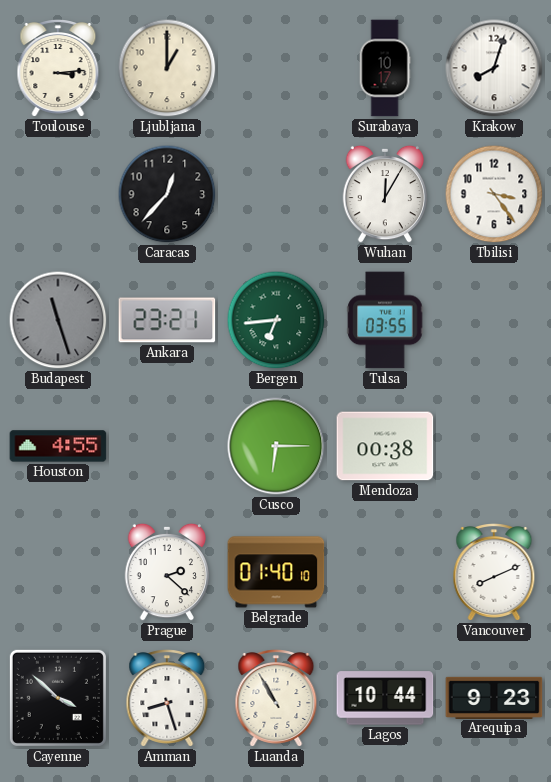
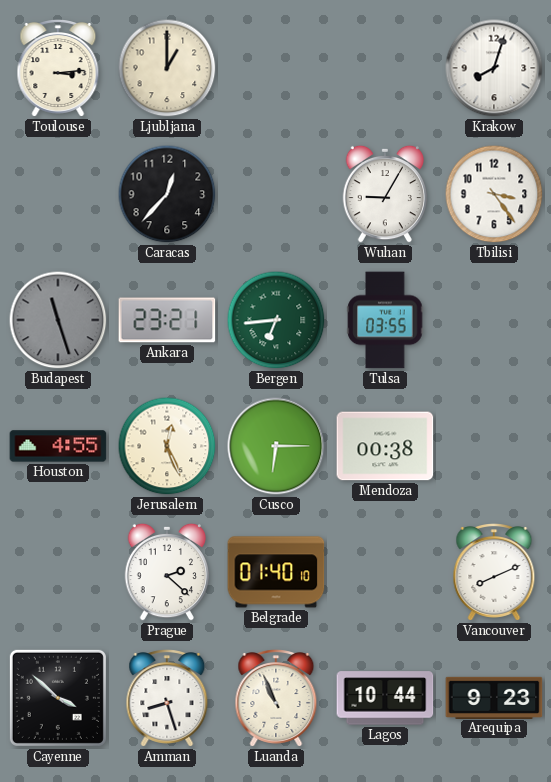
Surabaya: 10:17 -> none (385, 68)
Wuhan: 12:05 -> 9:05 (384, 194)
Jerusalem: none -> 12:26 (167, 446)
Luanda: 10:55 -> 10:56 (276, 699)
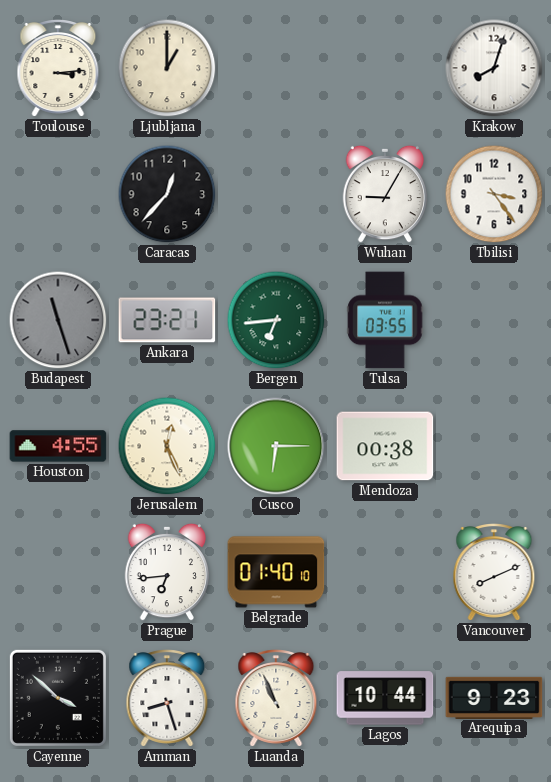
Prague: 2:22 -> 6:44 (166, 572)
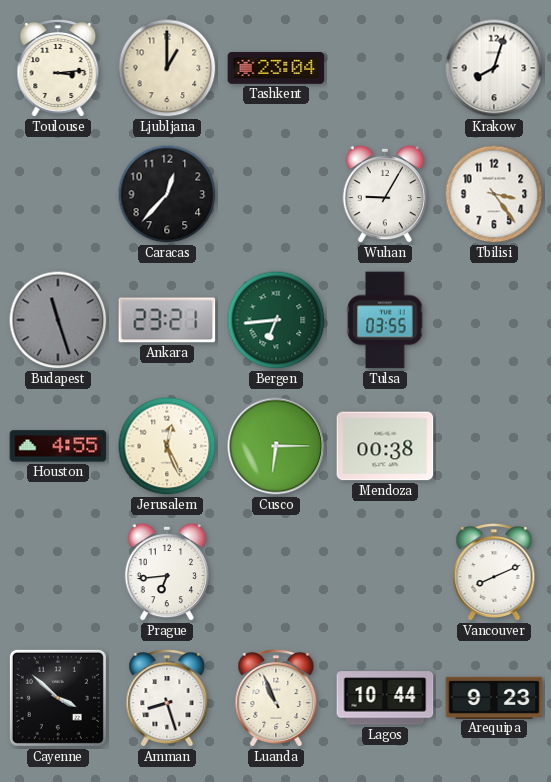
Tashkent: none -> 23:04 (276, 69)
Belgrade: 01:40 -> none (276, 572)
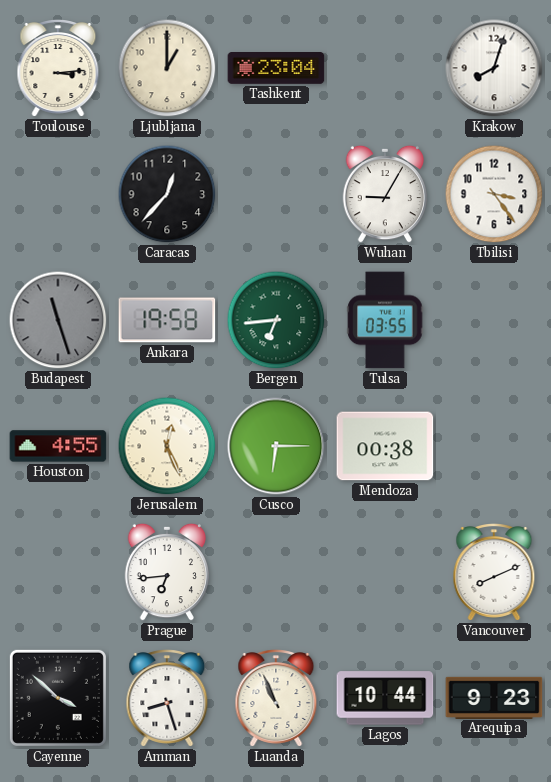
Ankara: 23:21 -> 19:58 (167, 320)
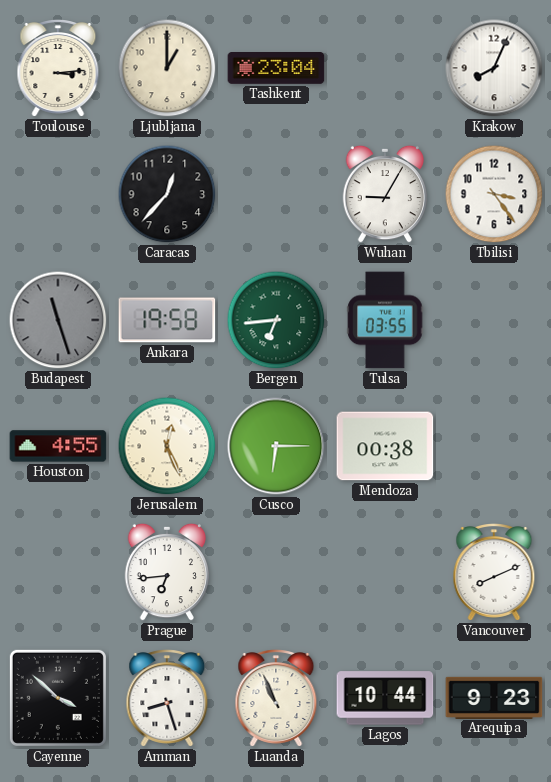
Krakow: 8:03 -> 8:04 (494, 68)
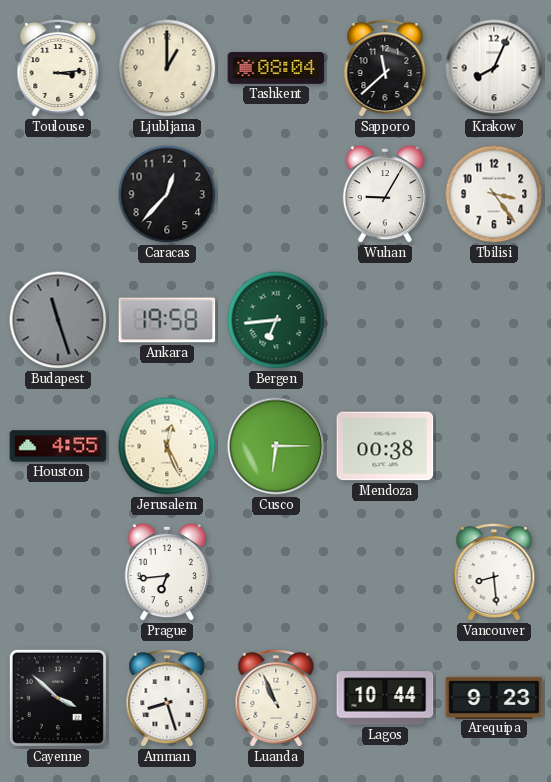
Tashkent: 23:04 -> 08:04 (276, 69)
Sapporo: none -> 11:38 (385, 69)
Tulsa: 03:55 -> none (385, 320)
Vancouver: 8:11 -> 8:29 (494, 573)
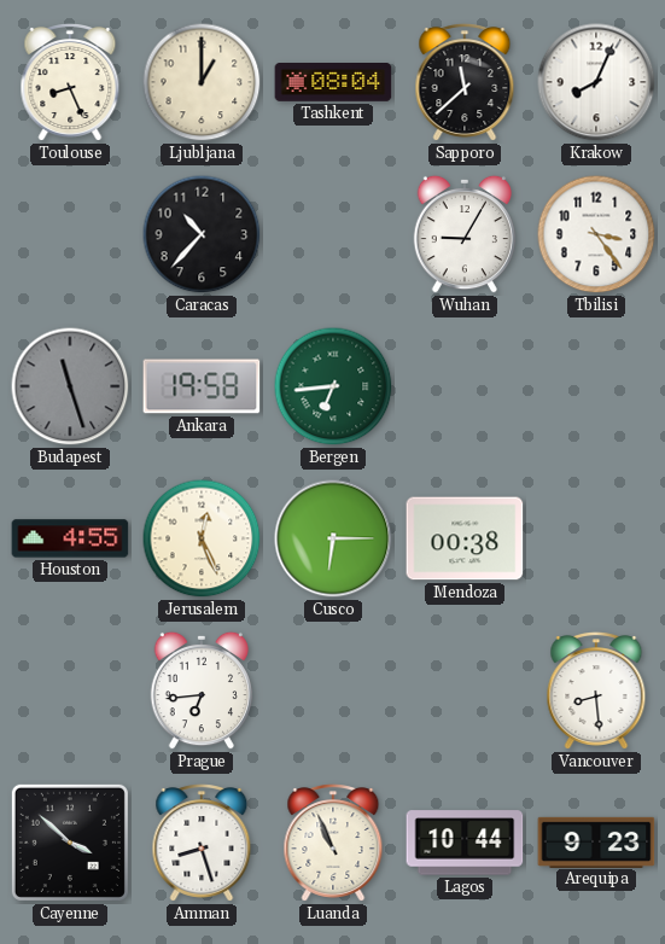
Toulouse: 3:14 -> 8:26 (70, 83)
Caracas: 12:37 -> 10:37 (202, 234)
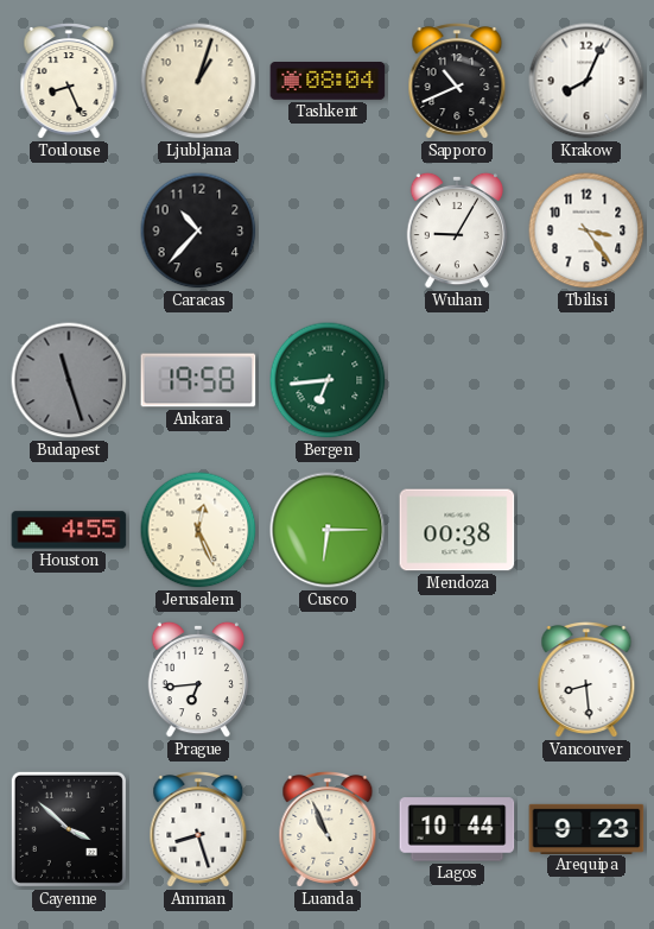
Ljubljana: 1:00 -> 1:03 (198, 81)
Sapporo: 11:38 -> 10:41 (457, 82)
